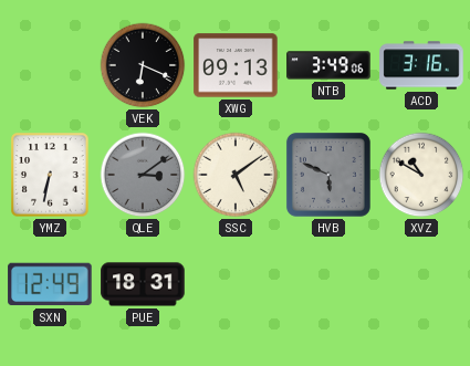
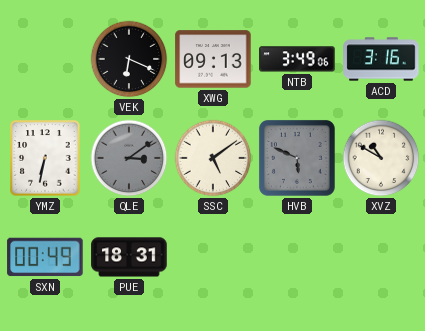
SXN: 12:49 -> 00:49 (45, 257)
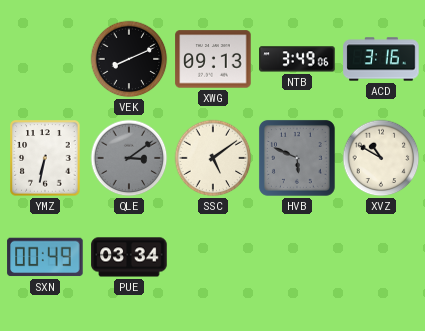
VEK: 6:19 -> 8:11 (129, 59)
PUE: 18:31 -> 03:34 (129, 257)
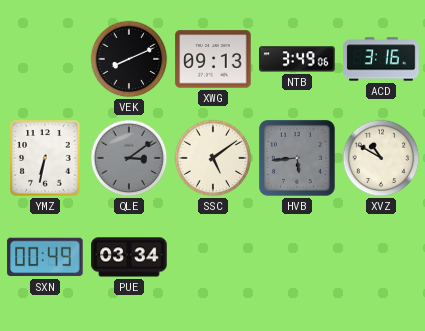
HVB: 5:49 -> 5:44 (297, 158)
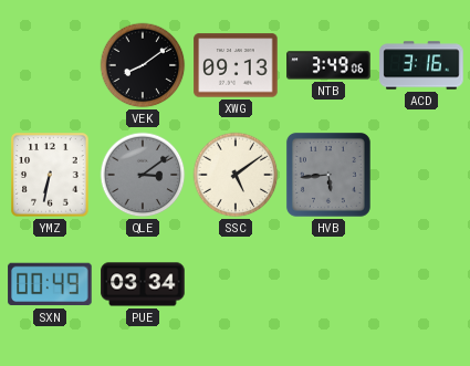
VEK: 8:11 -> 8:09 (143, 65)
XVZ: 10:50 -> none (381, 158)
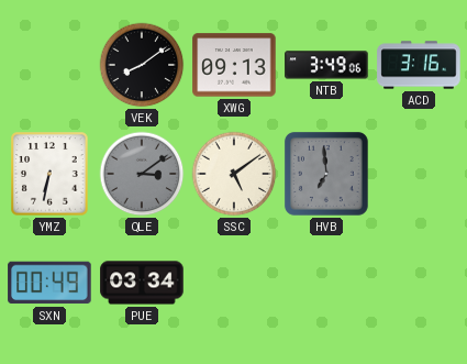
HVB: 5:44 -> 6:59 (326, 174)
